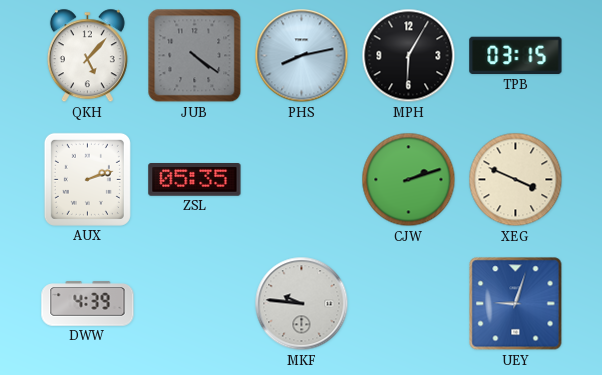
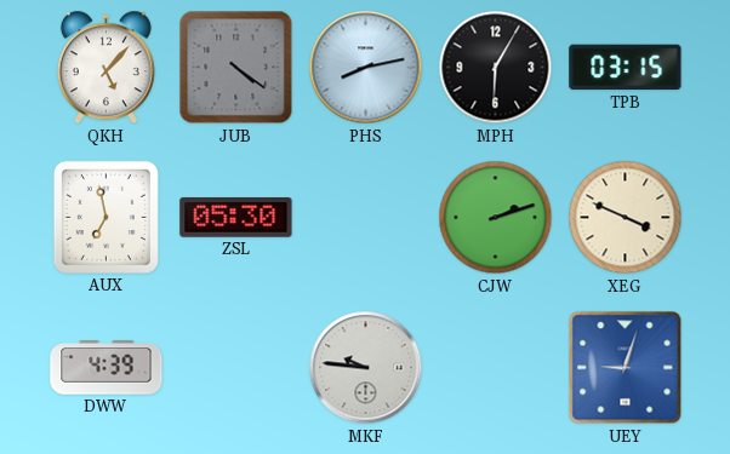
AUX: 2:12 -> 6:58 (105, 217)
ZSL: 05:35 -> 05:30 (236, 218)
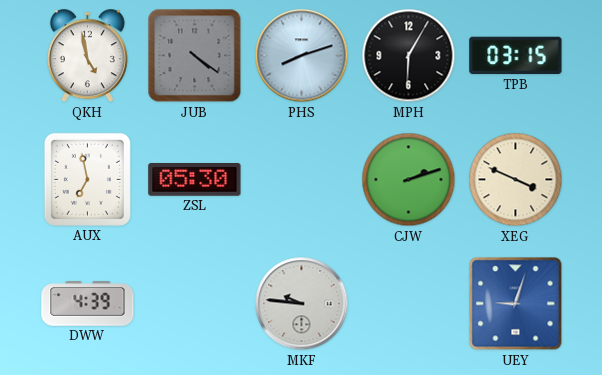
QKH: 5:07 -> 4:58 (87, 56)
PHS: 8:13 -> 8:12 (302, 56)
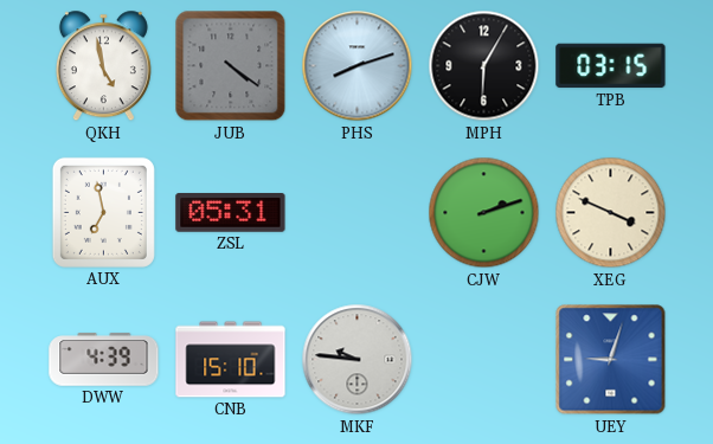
ZSL: 05:30 -> 05:31 (231, 213)
CNB: none -> 15:10 (231, 360)
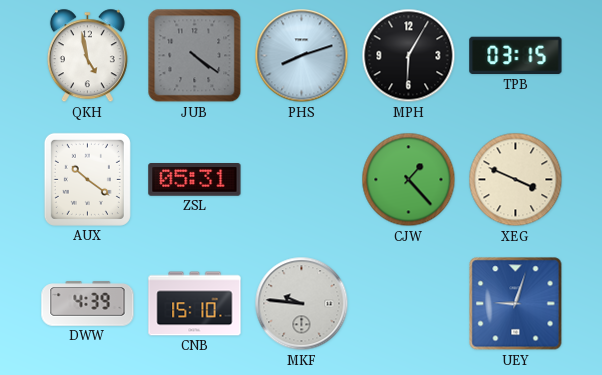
AUX: 6:58 -> 10:21 (87, 179)
CJW: 2:12 -> 1:23 (409, 180)
